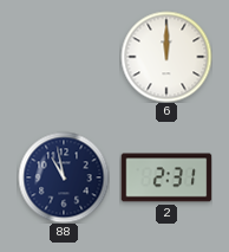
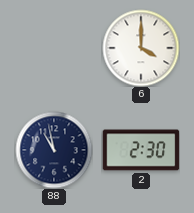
6: 12:00 -> 4:00 (141, 48)
2: 2:31 -> 2:30 (141, 150)
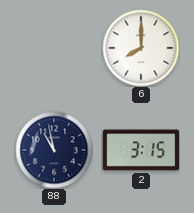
6: 4:00 -> 8:00 (141, 48)
2: 2:30 -> 3:15 (141, 150)
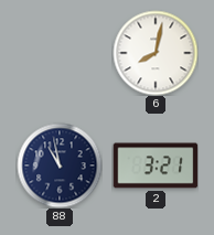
6: 8:00 -> 8:02 (156, 53)
2: 3:15 -> 3:21 (156, 165)
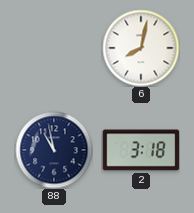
2: 3:21 -> 3:18 (141, 150)
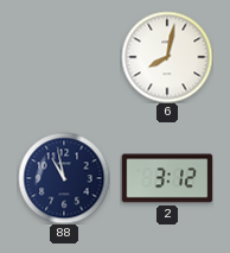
2: 3:18 -> 3:12 (167, 178)
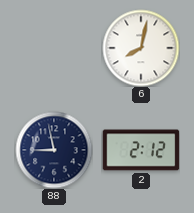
88: 10:58 -> 8:58 (54, 150)
2: 3:12 -> 2:12 (141, 150)
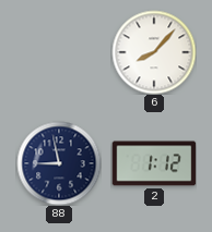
6: 8:02 -> 8:07 (154, 52)
2: 2:12 -> 1:12 (154, 163)
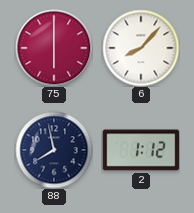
75: none -> 6:00 (54, 48)
88: 8:58 -> 7:58 (54, 150)
